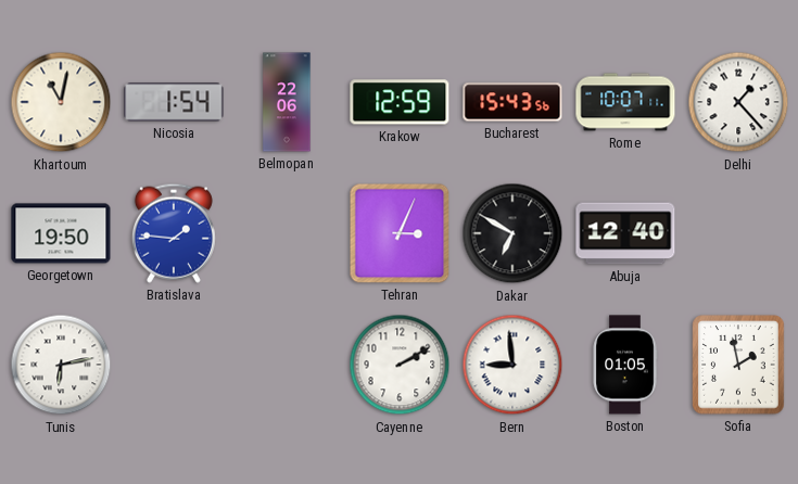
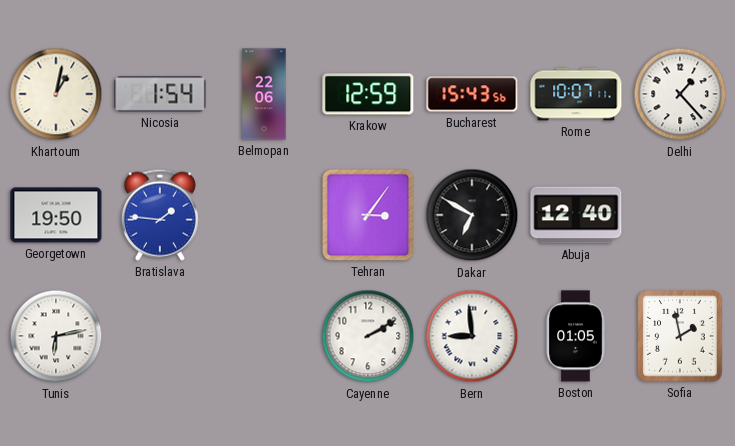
Khartoum: 11:02 -> 1:02 (56, 94)
Tehran: 3:04 -> 3:06 (368, 215)
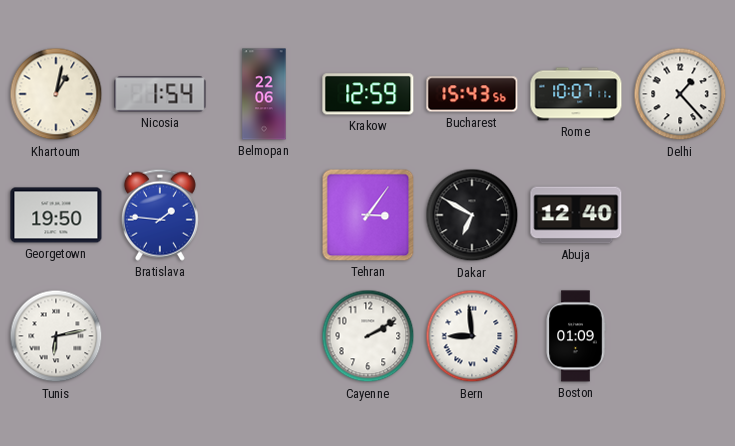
Boston: 01:05 -> 01:09 (576, 336)
Sofia: 1:58 -> none (680, 336)
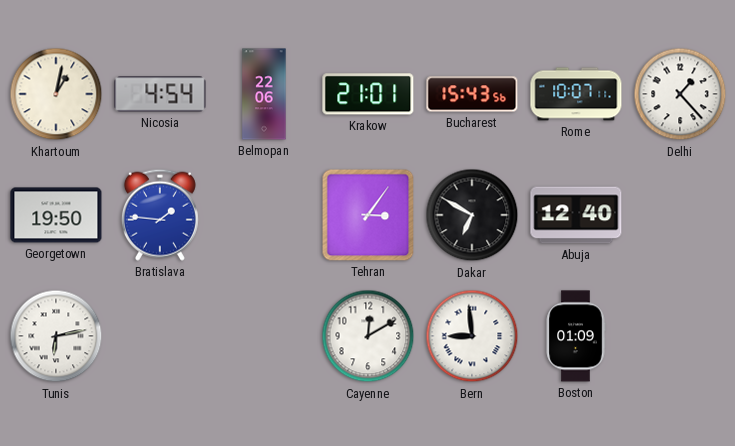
Nicosia: 1:54 -> 4:54 (160, 94)
Krakow: 12:59 -> 21:01 (368, 94)
Cayenne: 2:10 -> 12:10 (368, 336)
